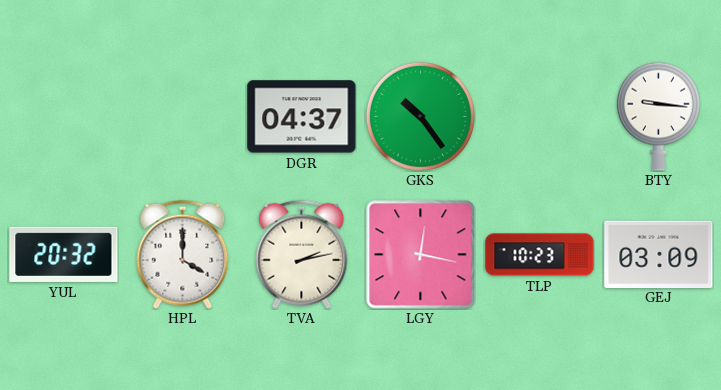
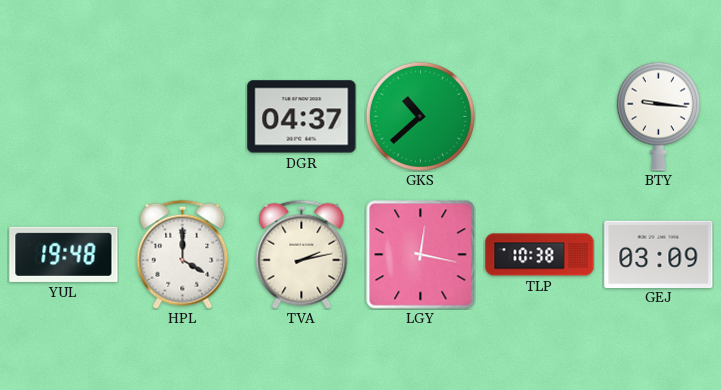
GKS: 10:24 -> 10:38 (420, 116)
YUL: 20:32 -> 19:48 (64, 254)
TLP: 10:23 -> 10:38 (540, 255)
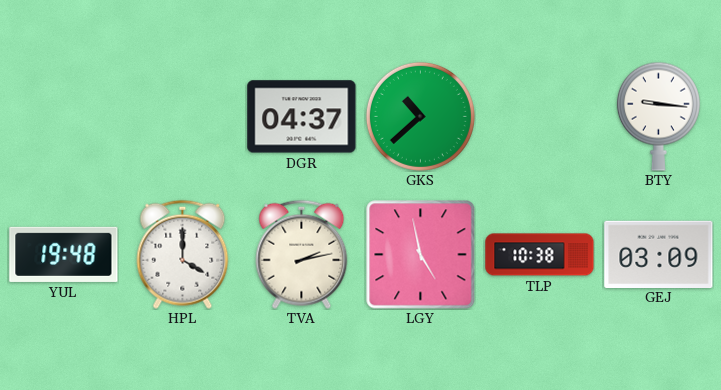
LGY: 12:17 -> 4:58 (420, 254)
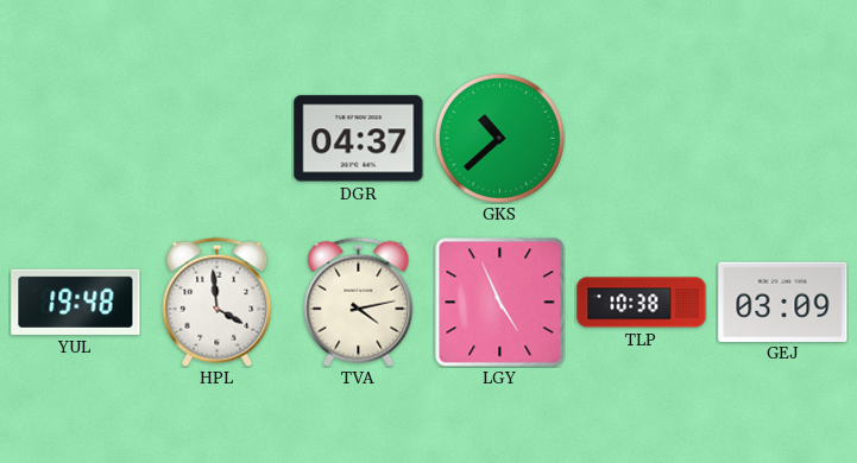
BTY: 9:16 -> none (658, 116)
HPL: 4:00 -> 3:59 (218, 302)
TVA: 2:13 -> 4:13 (359, 302)
LGY: 4:58 -> 4:56 (499, 302)
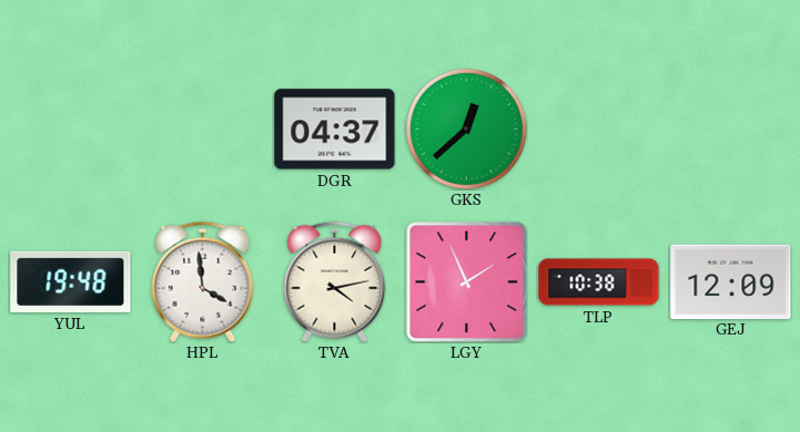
GKS: 10:38 -> 12:38 (466, 128)
LGY: 4:56 -> 1:56 (466, 281)
GEJ: 03:09 -> 12:09 (731, 281)
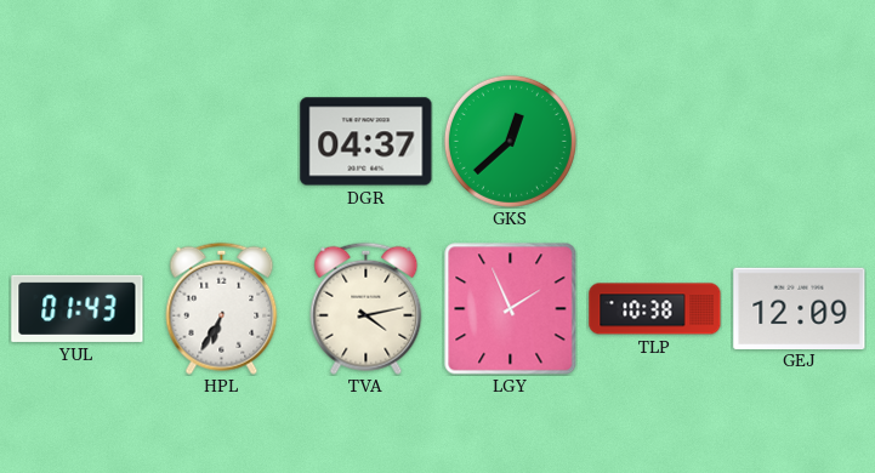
YUL: 19:48 -> 01:43 (78, 308)
HPL: 3:59 -> 6:35 (222, 308)
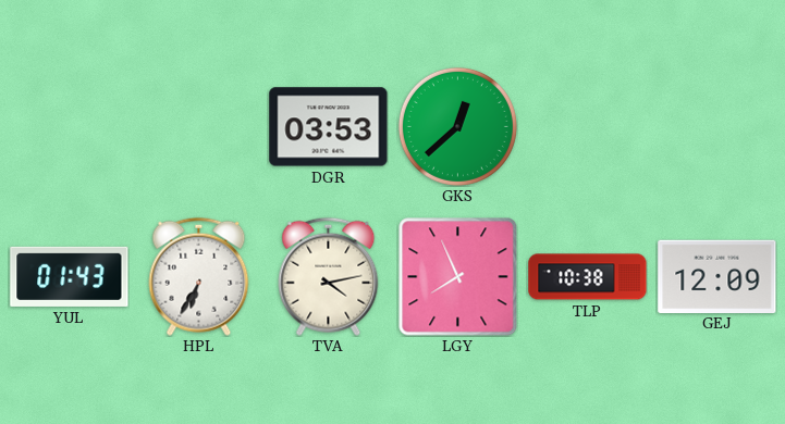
DGR: 04:37 -> 03:53 (329, 127)
LGY: 1:56 -> 7:56 (457, 276)
